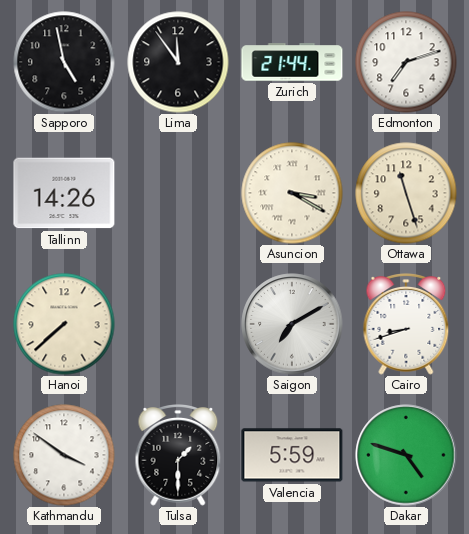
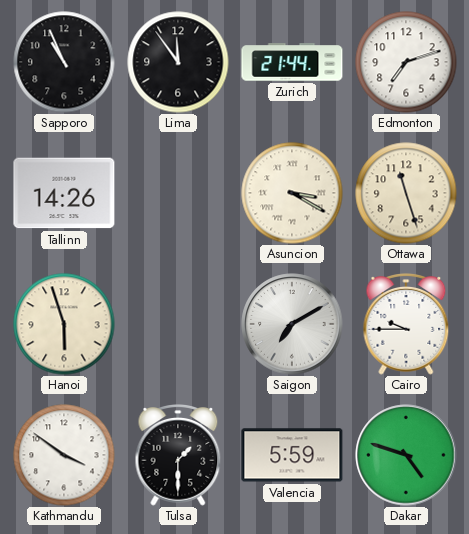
Sapporo: 4:58 -> 10:56 (64, 62)
Hanoi: 7:38 -> 5:57 (64, 324)
Cairo: 8:42 -> 9:45 (406, 325)
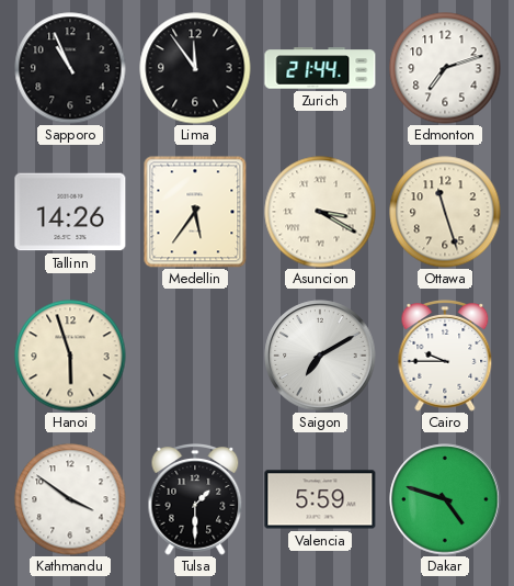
Medellin: none -> 5:36 (195, 212)
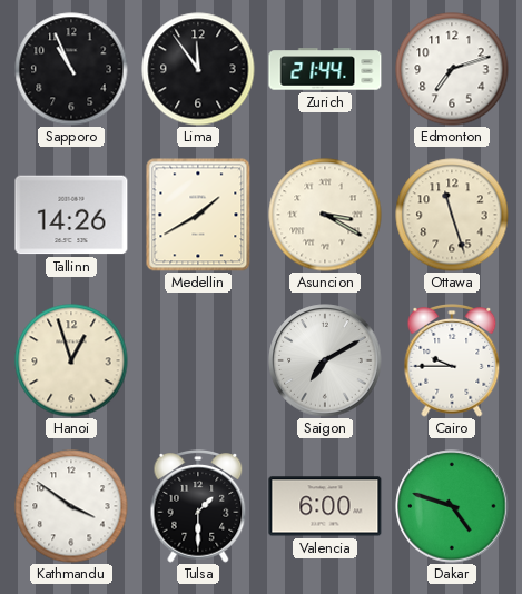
Medellin: 5:36 -> 1:40 (198, 215)
Hanoi: 5:57 -> 12:57 (71, 360)
Valencia: 5:59 -> 6:00 (325, 506)
